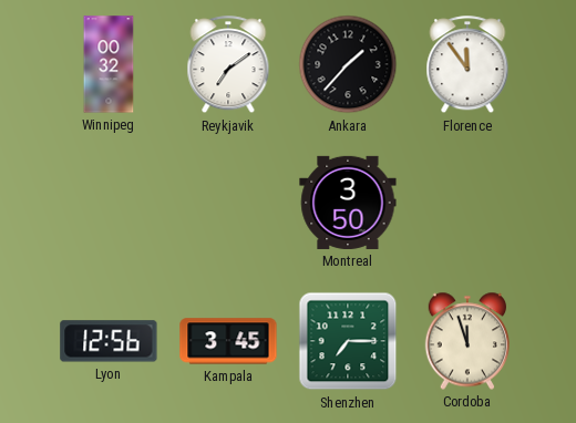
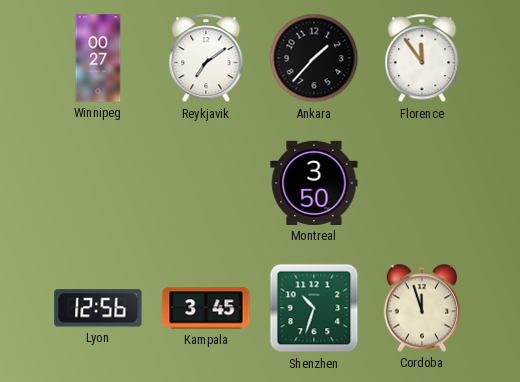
Winnipeg: 00:32 -> 00:27 (98, 58)
Shenzhen: 7:15 -> 10:33 (314, 308)
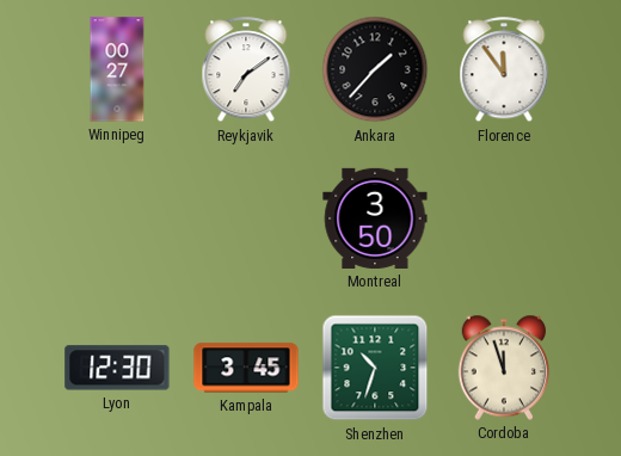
Lyon: 12:56 -> 12:30 (117, 368)
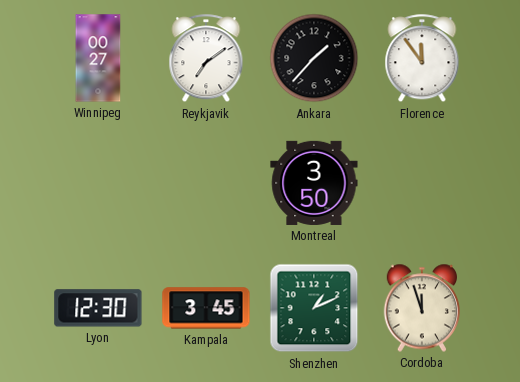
Shenzhen: 10:33 -> 1:11 (314, 308)
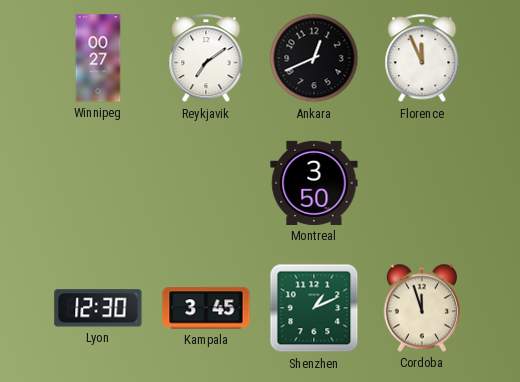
Ankara: 1:37 -> 12:41 (314, 58)
Florence: 11:54 -> 11:56 (422, 59)
